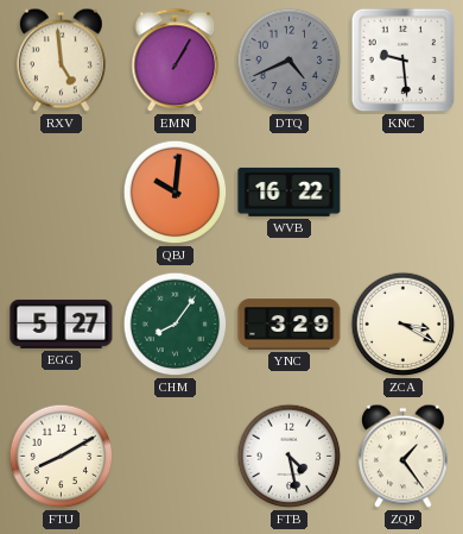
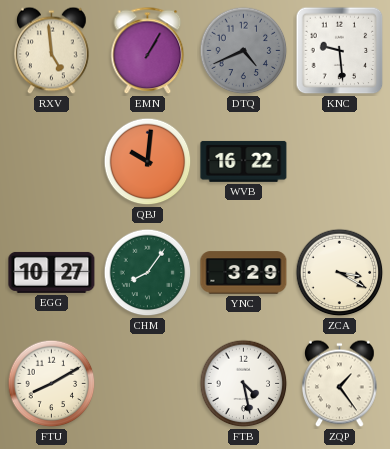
EGG: 5:27 -> 10:27 (52, 272)
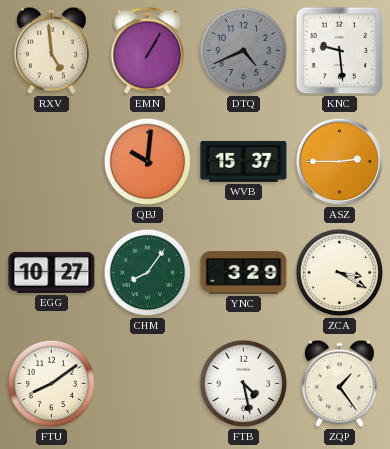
WVB: 16:22 -> 15:37 (244, 161)
ASZ: none -> 2:45 (340, 162)
FTU: 8:10 -> 8:09 (52, 384)
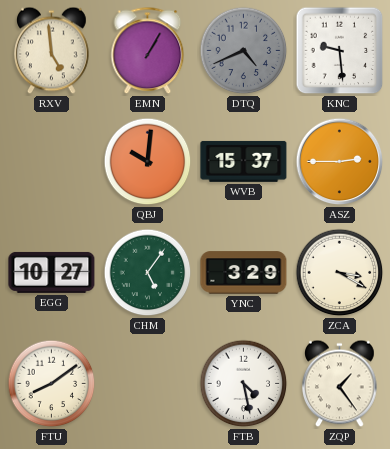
CHM: 8:06 -> 5:06 (148, 273)
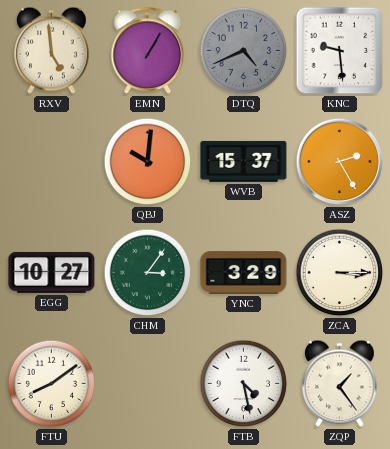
ASZ: 2:45 -> 2:25 (340, 162)
CHM: 5:06 -> 3:06 (148, 273)
ZCA: 3:20 -> 3:15 (340, 273)
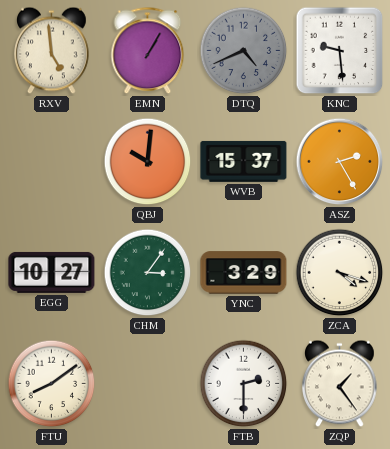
ZCA: 3:15 -> 4:18 (340, 273)
FTB: 4:28 -> 2:30 (244, 384)
